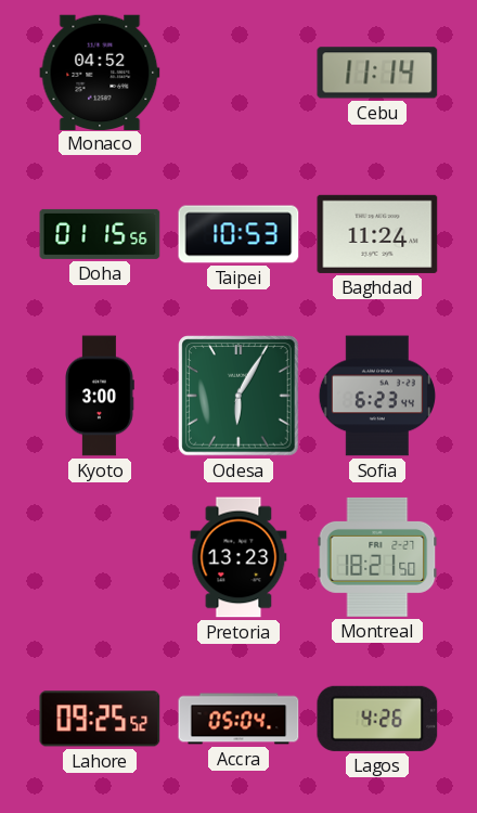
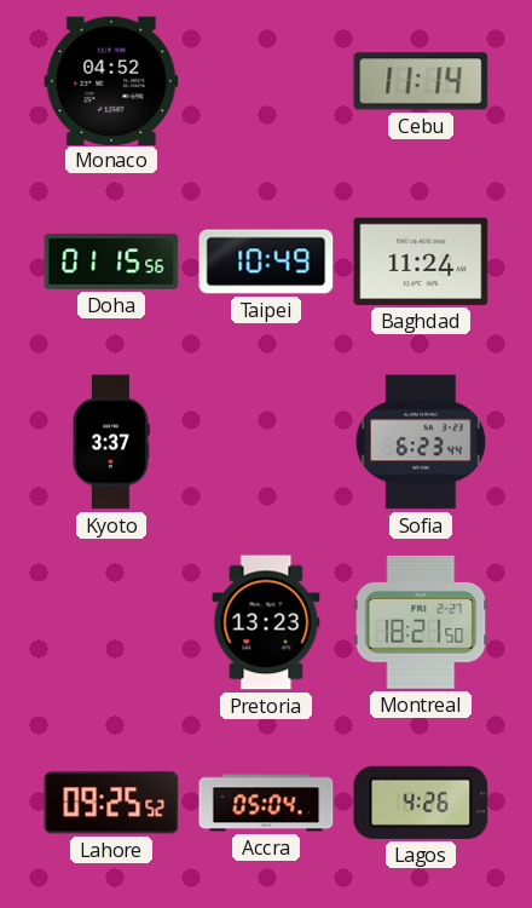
Taipei: 10:53 -> 10:49 (266, 262)
Kyoto: 3:00 -> 3:37 (111, 442)
Odesa: 6:05 -> none (238, 396)
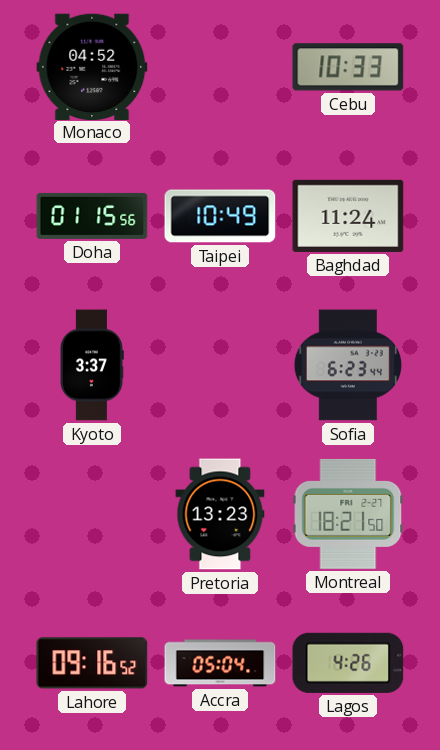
Cebu: 11:14 -> 10:33 (348, 67)
Lahore: 09:25 -> 09:16 (92, 663)
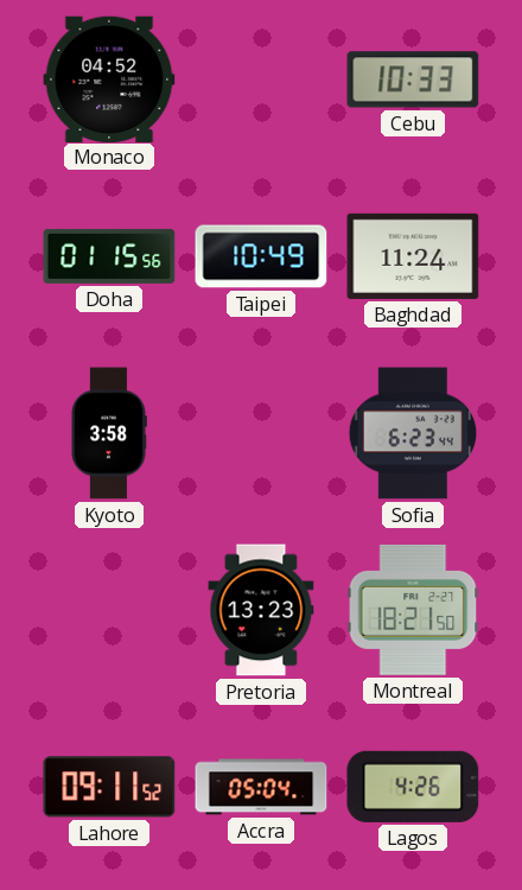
Kyoto: 3:37 -> 3:58 (109, 433)
Lahore: 09:16 -> 09:11 (109, 787)
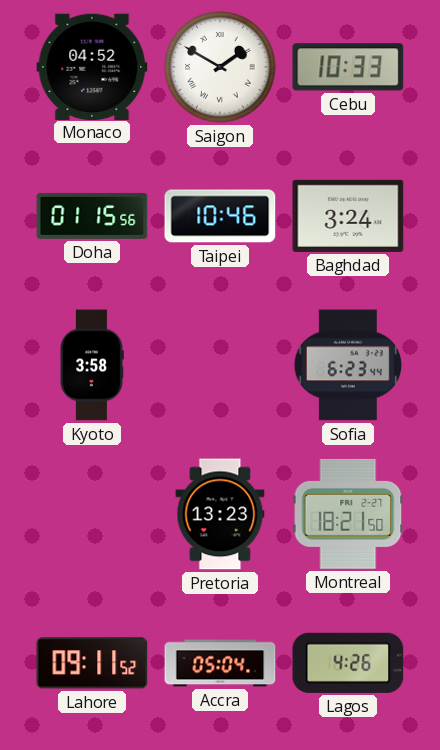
Saigon: none -> 1:50 (220, 67)
Taipei: 10:49 -> 10:46 (220, 216)
Baghdad: 11:24 -> 3:24 (348, 216)
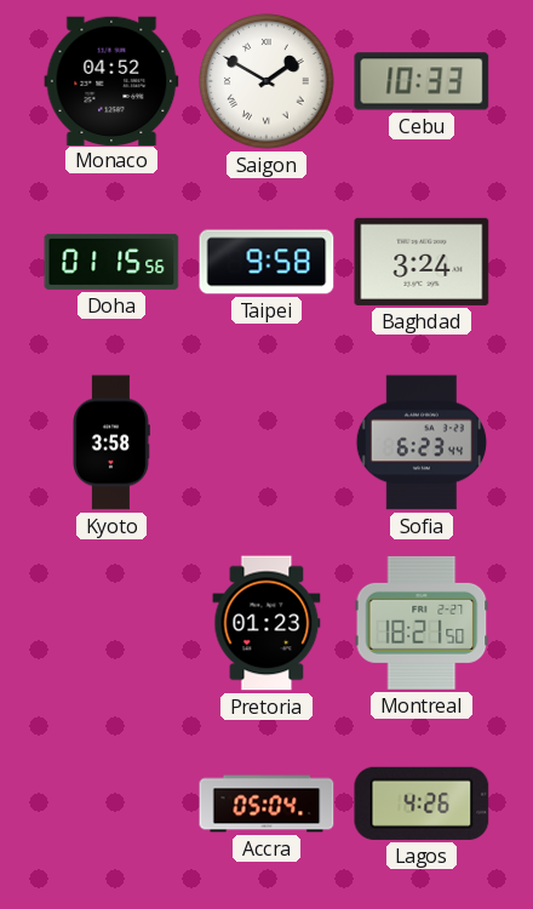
Taipei: 10:46 -> 9:58 (266, 262)
Pretoria: 13:23 -> 01:23 (266, 623)
Lahore: 09:11 -> none (92, 663)
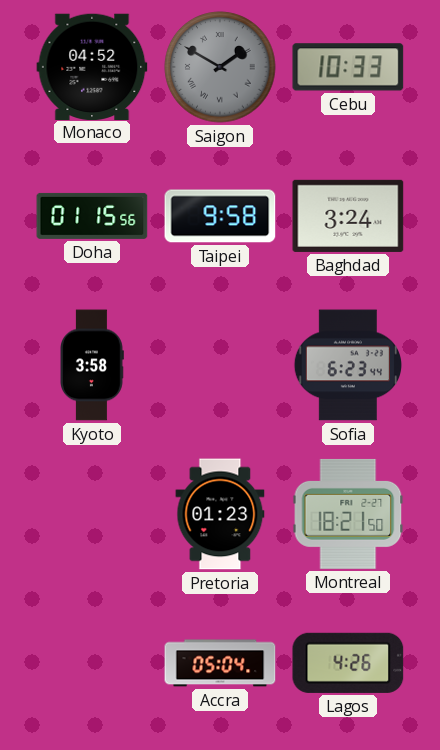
Saigon dial: white -> grey (220, 67)
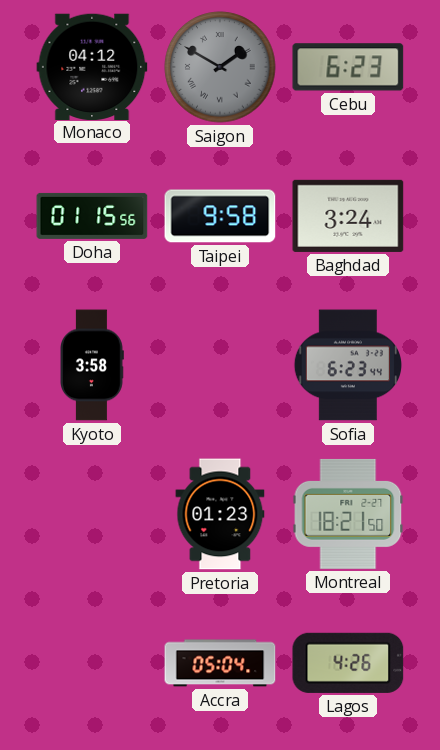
Monaco: 04:52 -> 04:12 (92, 66)
Cebu: 10:33 -> 6:23 (348, 67)
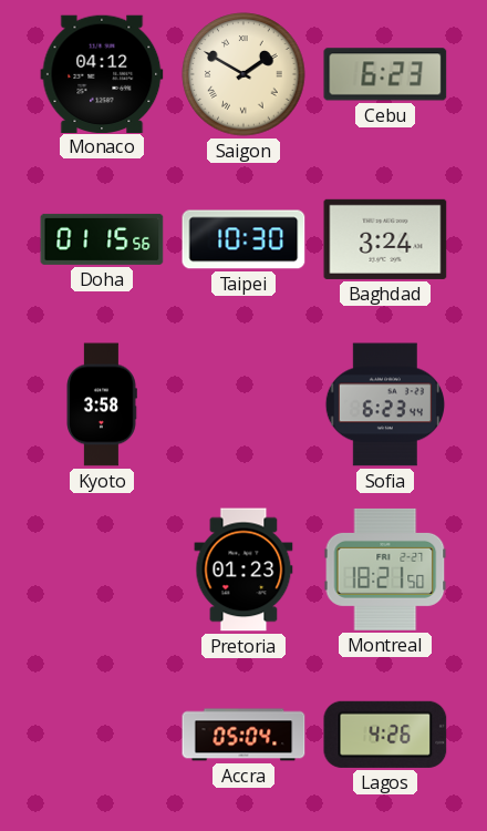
Saigon dial: grey -> cream (244, 74)
Taipei: 9:58 -> 10:30 (244, 239)
